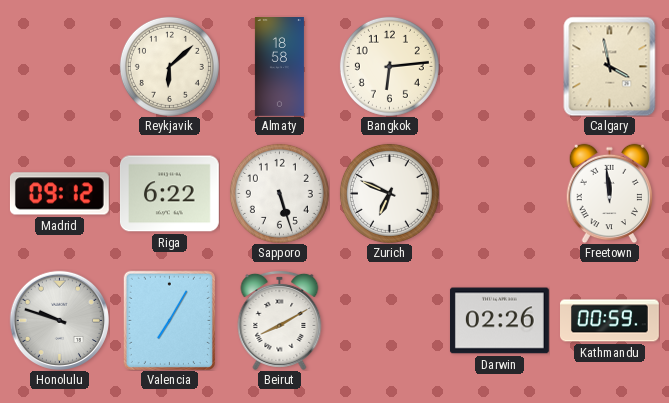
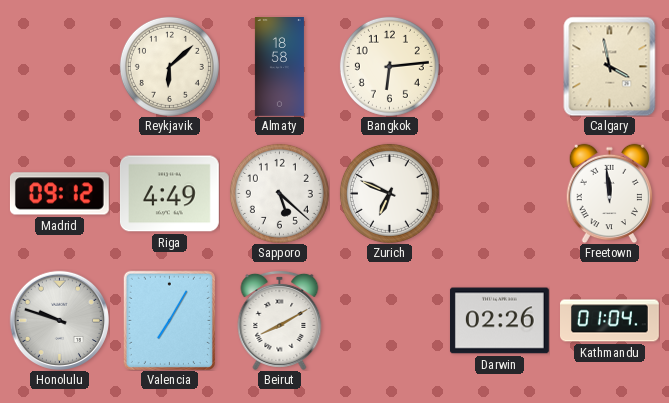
Riga: 6:22 -> 4:49 (169, 194)
Sapporo: 5:27 -> 5:22 (279, 193)
Kathmandu: 00:59 -> 01:04 (610, 321)
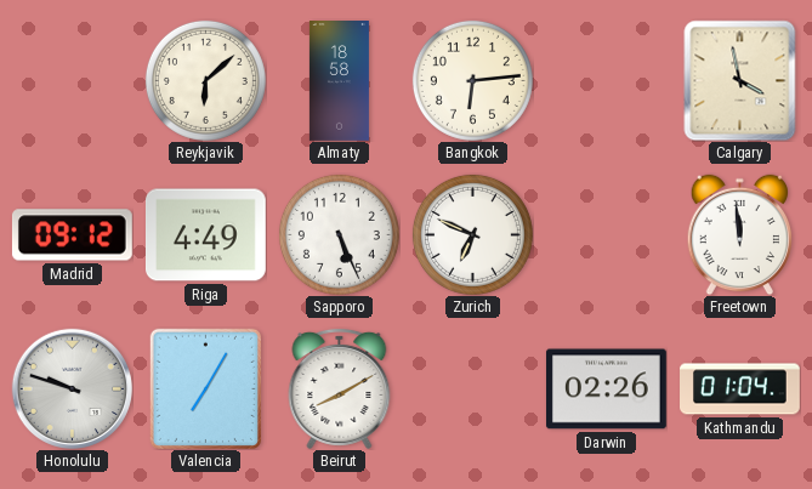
Sapporo: 5:22 -> 5:26 (339, 234)
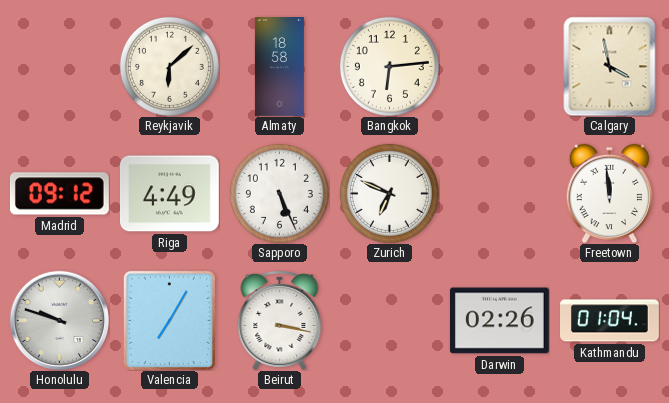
Beirut: 8:10 -> 3:17 (280, 320)
